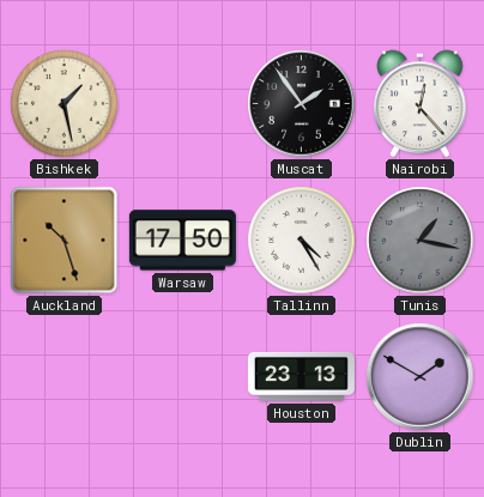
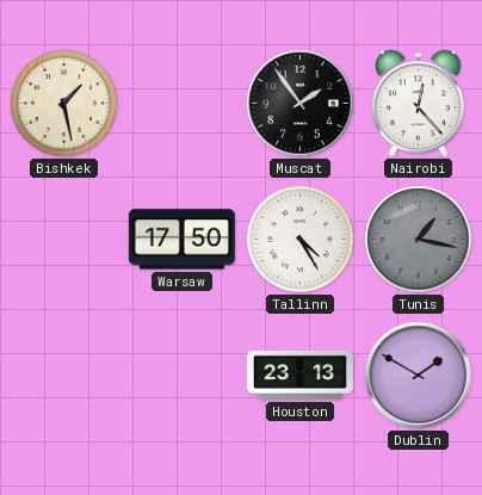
Auckland: 10:27 -> none (65, 241)
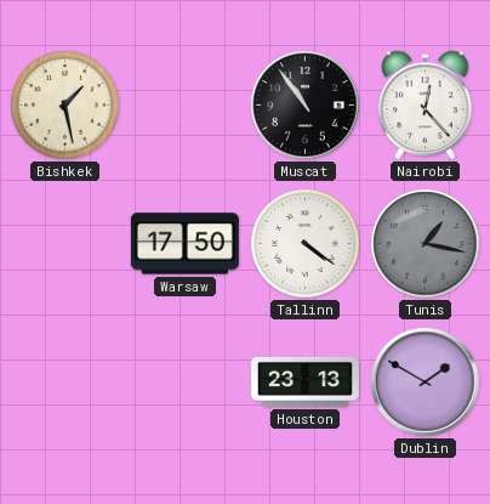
Muscat: 1:54 -> 10:54 (306, 106)
Tallinn: 4:25 -> 4:21 (306, 244)
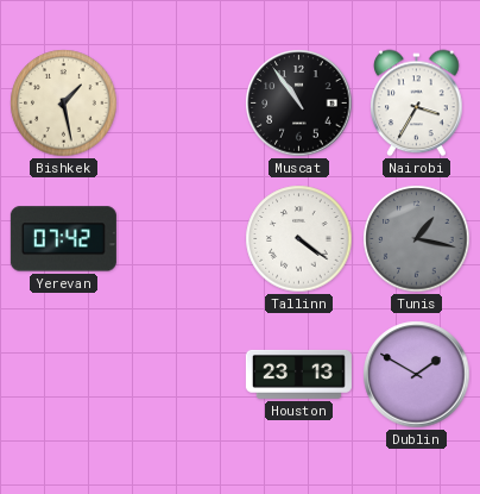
Nairobi: 12:23 -> 3:35 (417, 104)
Yerevan: none -> 07:42 (63, 239)
Warsaw: 17:50 -> none (184, 244)
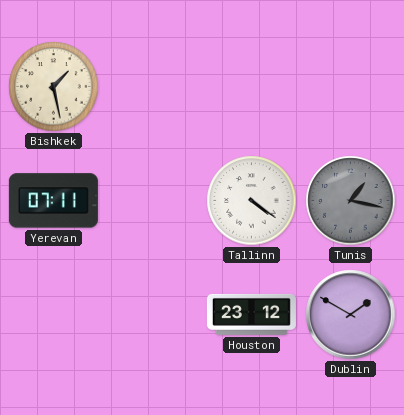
Muscat: 10:54 -> none (299, 104)
Nairobi: 3:35 -> none (417, 104)
Yerevan: 07:42 -> 07:11 (53, 201)
Houston: 23:13 -> 23:12 (251, 314)
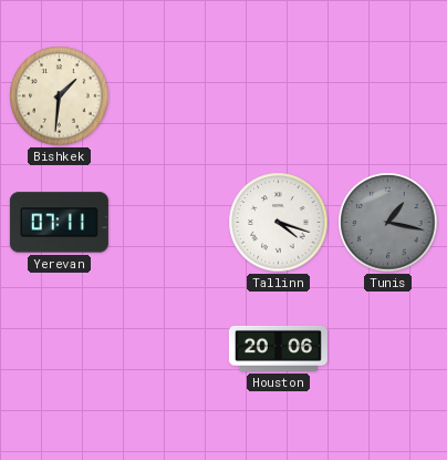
Bishkek: 1:28 -> 1:31 (60, 96)
Tallinn: 4:21 -> 4:18 (279, 223)
Houston: 23:12 -> 20:06 (278, 348)
Dublin: 1:50 -> none (351, 315)
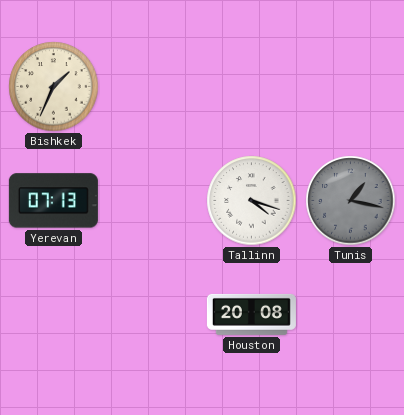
Bishkek: 1:31 -> 1:34 (54, 87)
Yerevan: 07:11 -> 07:13 (53, 201)
Houston: 20:06 -> 20:08 (251, 314)
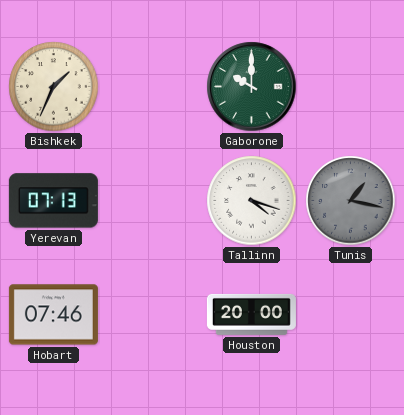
Gaborone: none -> 10:00 (252, 87)
Hobart: none -> 07:46 (53, 315)
Houston: 20:08 -> 20:00 (251, 314)
